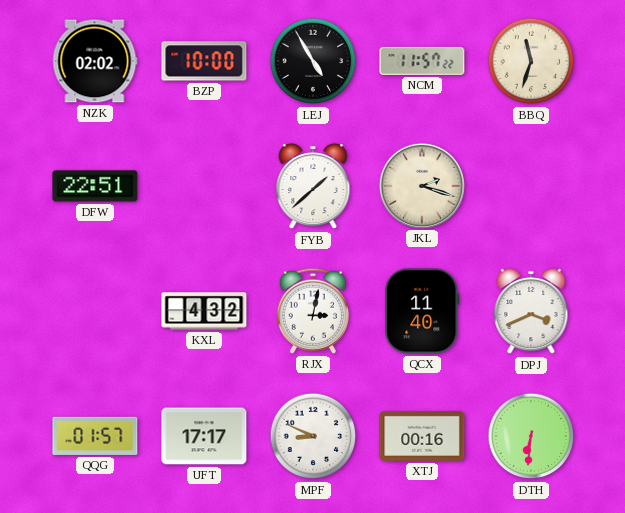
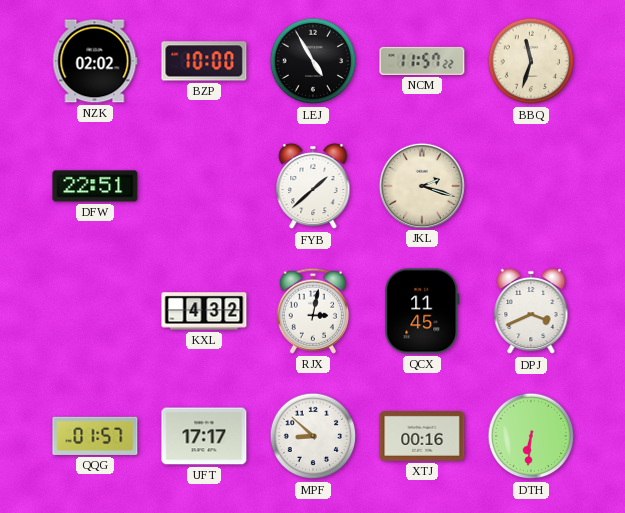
QCX: 11:40 -> 11:45 (422, 311)
MPF: 8:49 -> 8:52 (313, 436)
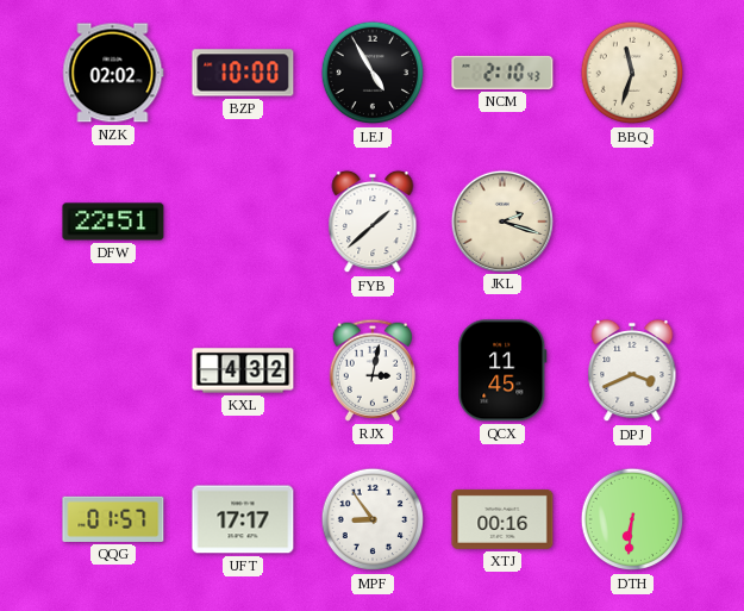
NCM: 11:57 -> 2:10 (502, 73)
MPF: 8:52 -> 8:54 (373, 519)
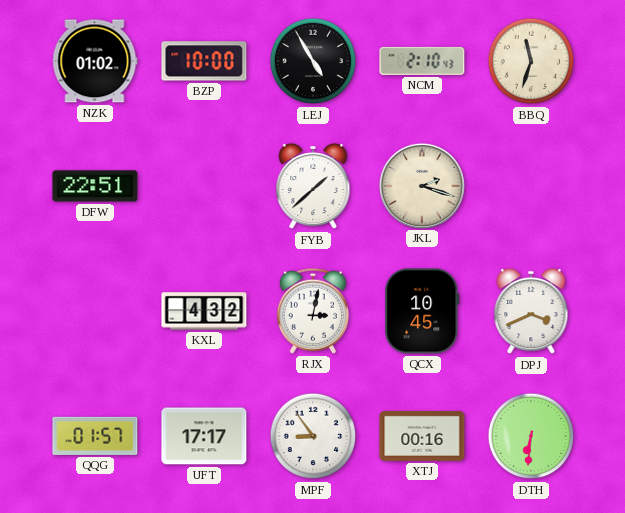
NZK: 02:02 -> 01:02 (95, 61)
QCX: 11:45 -> 10:45 (422, 311)
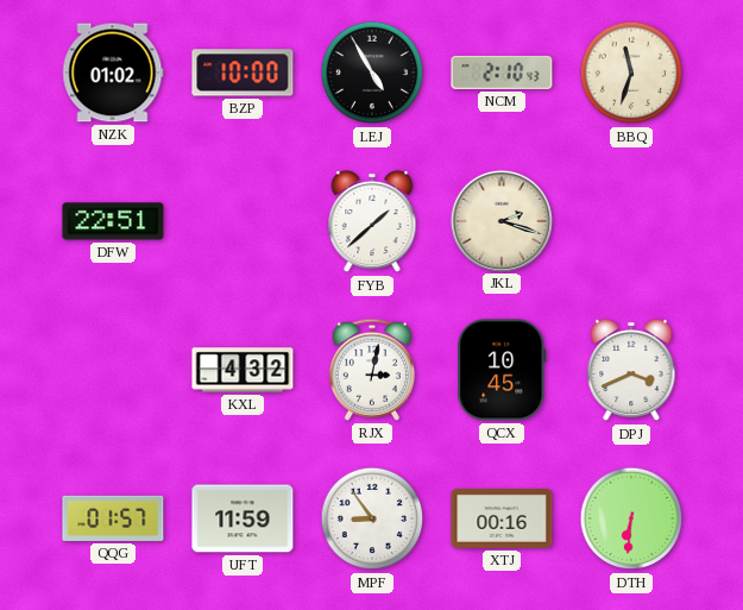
UFT: 17:17 -> 11:59 (243, 518)
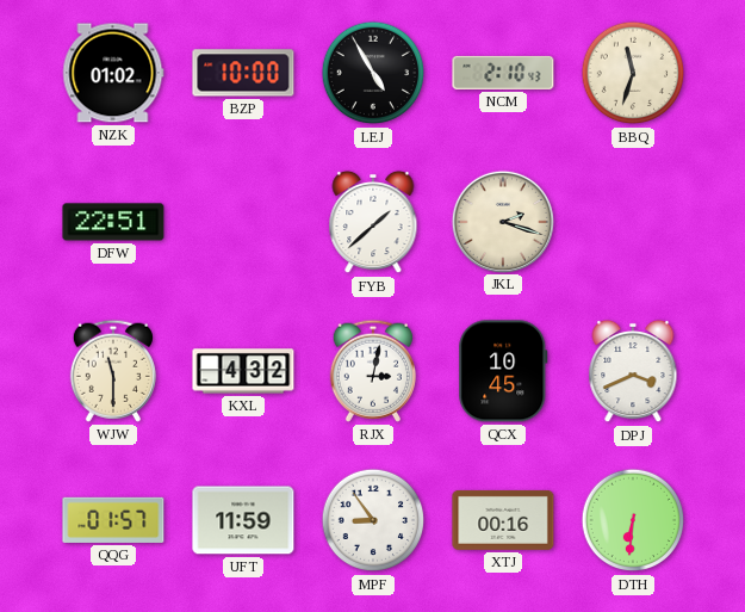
WJW: none -> 11:30 (113, 371)
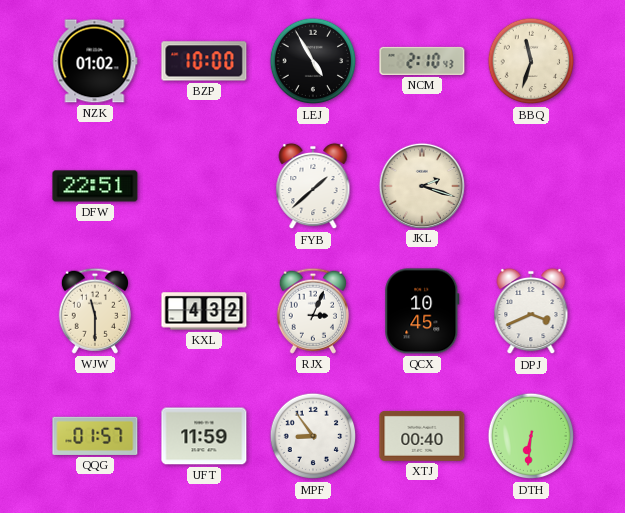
RJX: 3:02 -> 3:04 (313, 311)
XTJ: 00:16 -> 00:40 (422, 436)
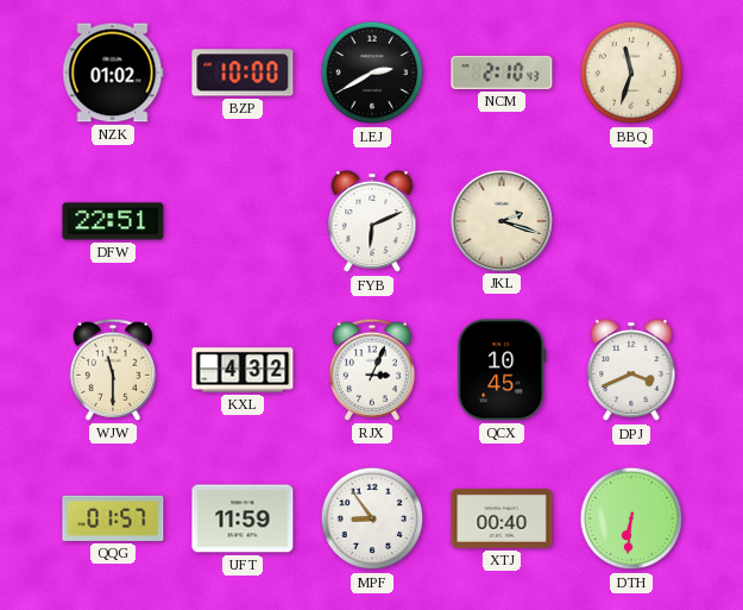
LEJ: 4:55 -> 2:40 (372, 73)
FYB: 1:38 -> 6:11 (372, 221)
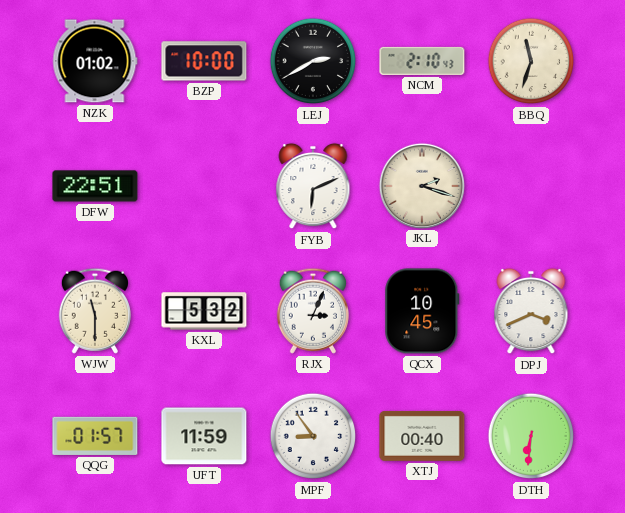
KXL: 4:32 -> 5:32 (204, 311)
